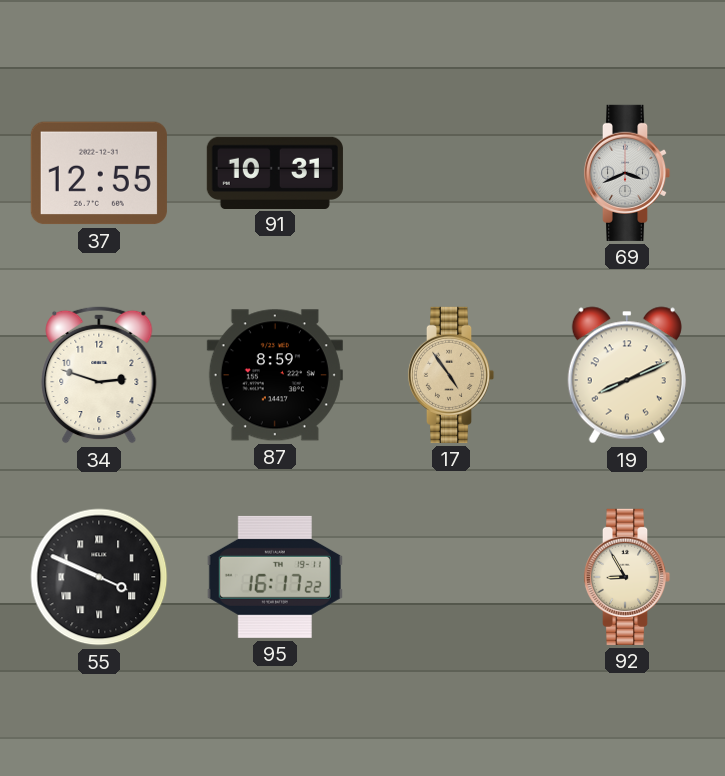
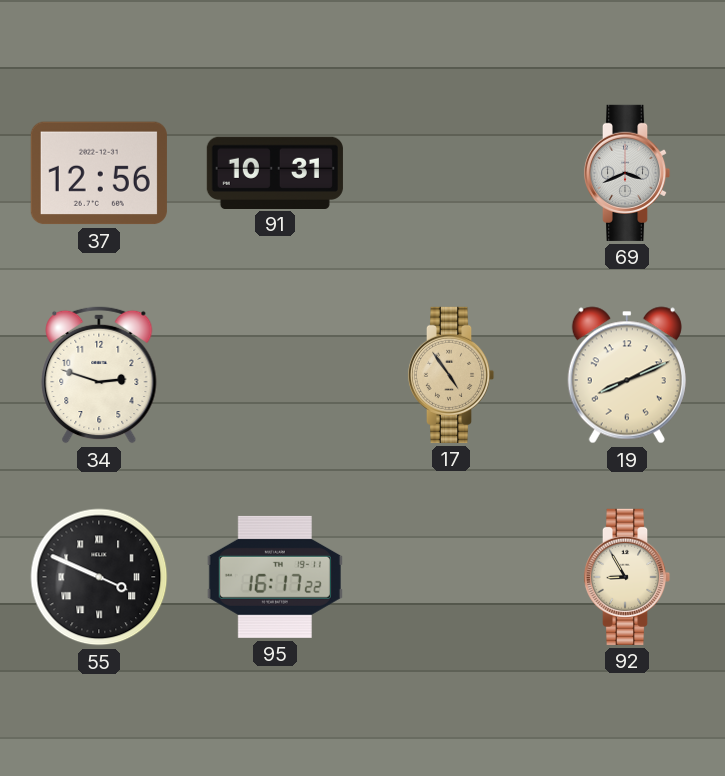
37: 12:55 -> 12:56 (99, 173)
87: 8:59 -> none (275, 375)
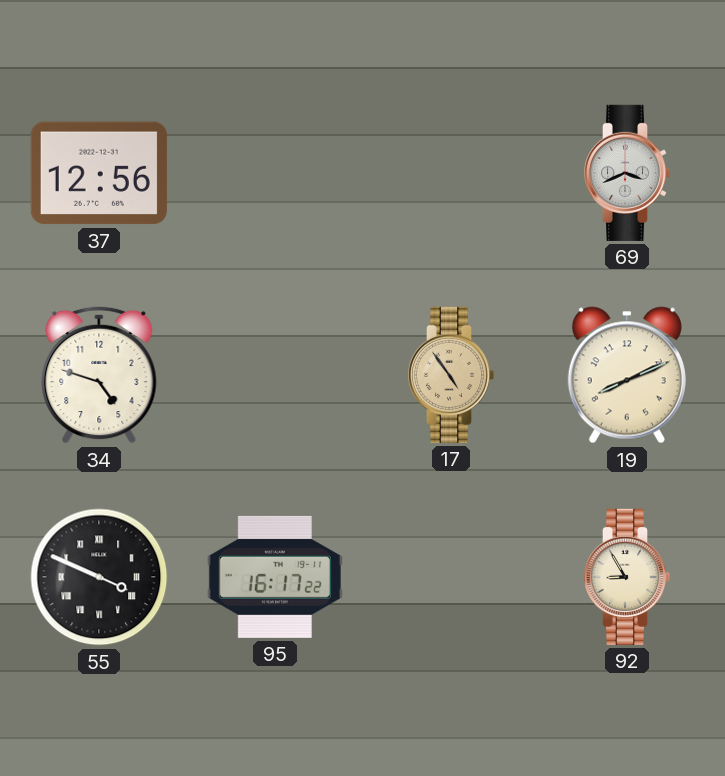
91: 10:31 -> none (275, 172)
34: 2:48 -> 4:48 (99, 375)
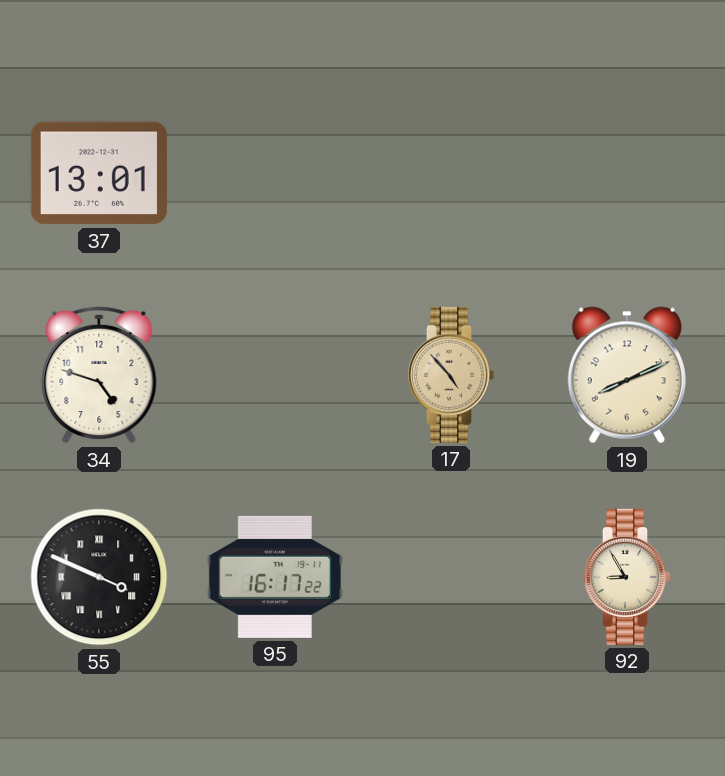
37: 12:56 -> 13:01 (99, 173)
69: 3:41 -> none (627, 173)
17: 4:54 -> 4:53 (451, 375)
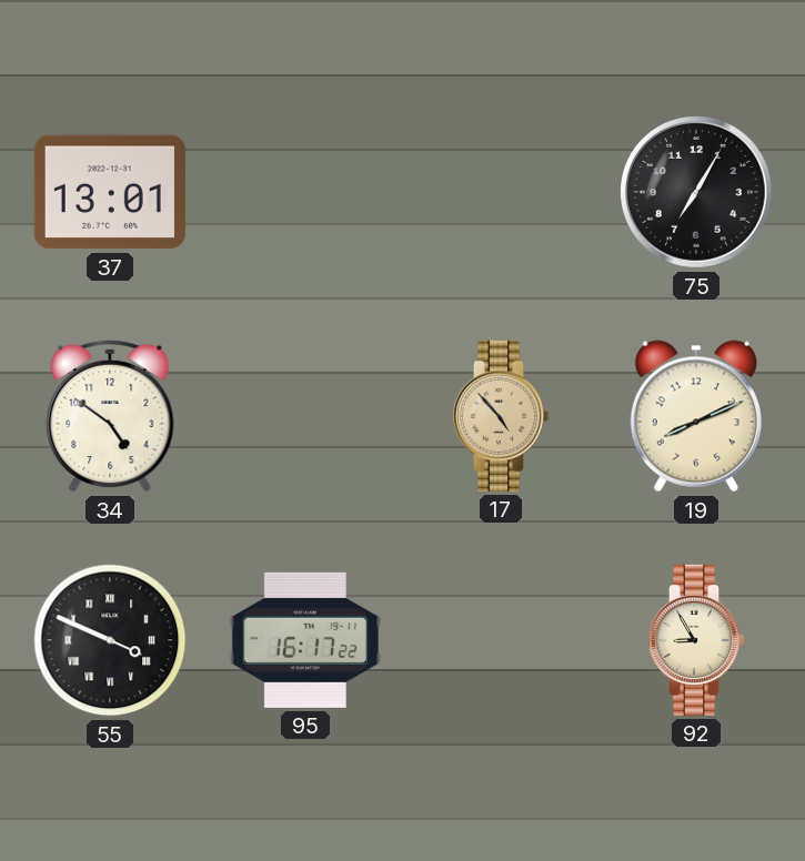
75: none -> 7:05 (697, 193)
34: 4:48 -> 4:51 (110, 416)
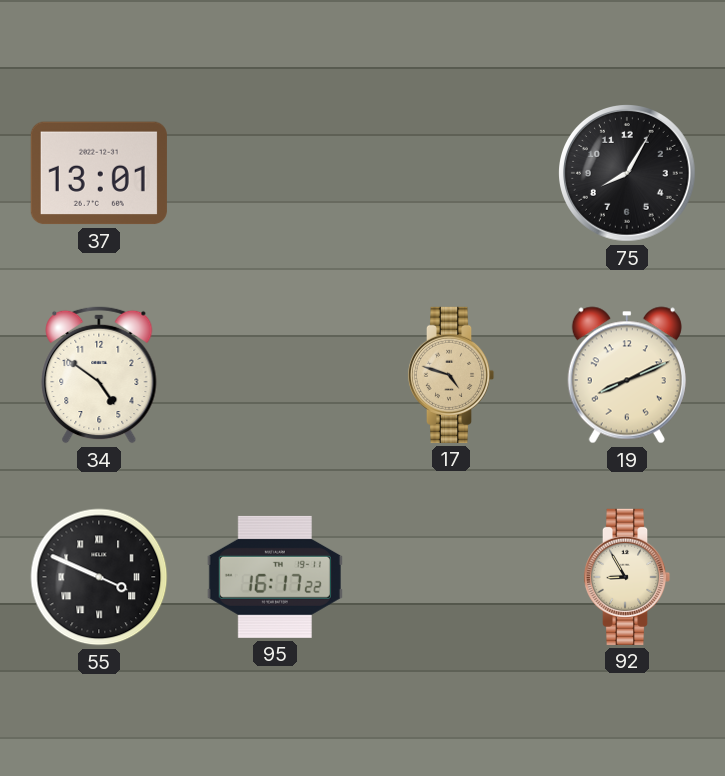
75: 7:05 -> 8:05 (628, 174)
17: 4:53 -> 4:48 (451, 375)
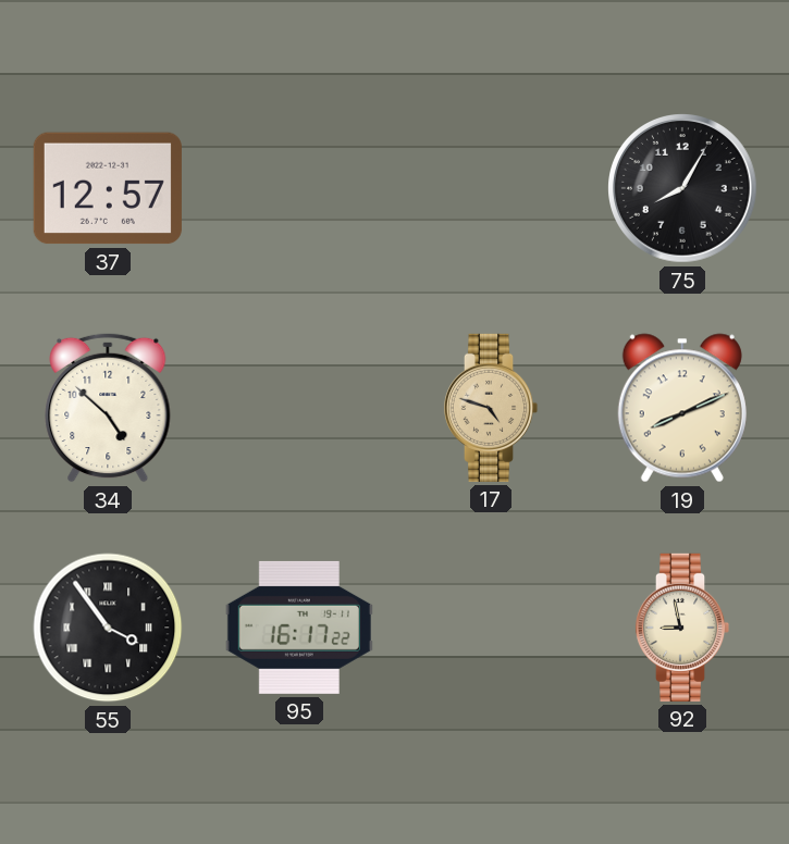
37: 13:01 -> 12:57 (108, 188)
34: 4:51 -> 4:52 (108, 408)
55: 3:49 -> 3:54 (108, 628)
92: 8:55 -> 8:58 (682, 628)
